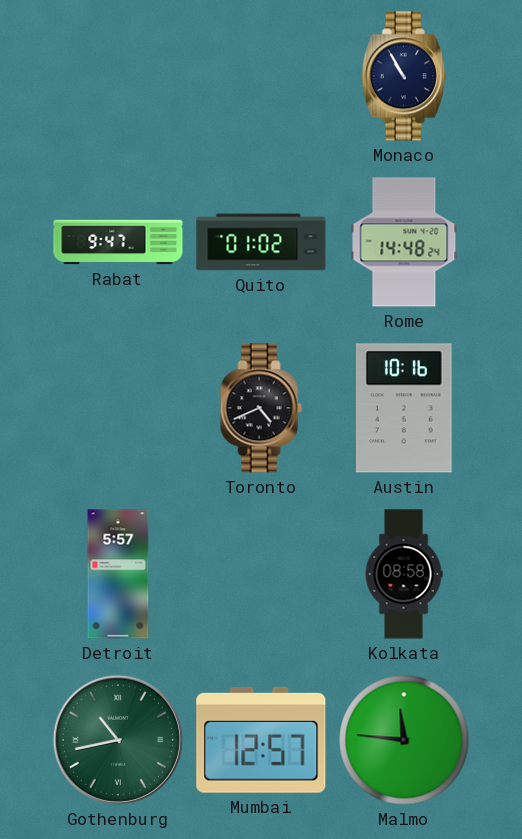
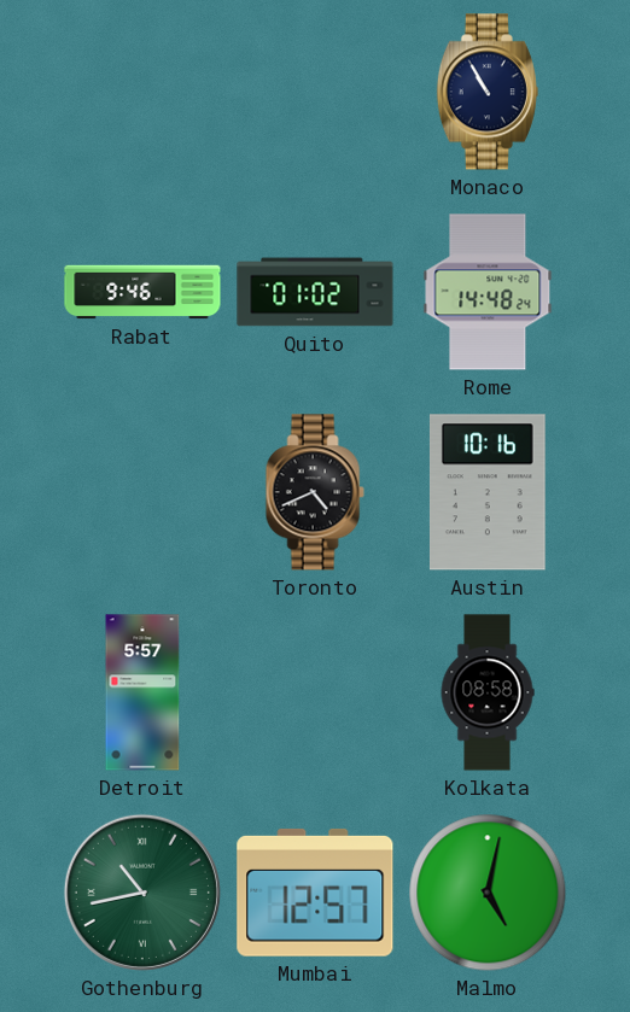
Rabat: 9:47 -> 9:46 (142, 292)
Malmo: 11:46 -> 5:02 (488, 893)
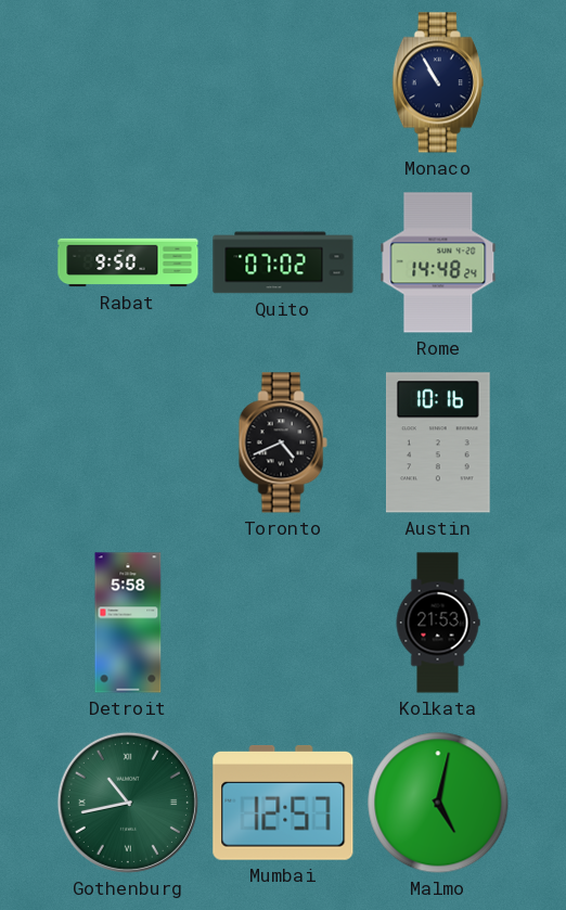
Rabat: 9:46 -> 9:50 (128, 262)
Quito: 01:02 -> 07:02 (283, 262)
Detroit: 5:57 -> 5:58 (128, 623)
Kolkata: 08:58 -> 21:53 (438, 623)
